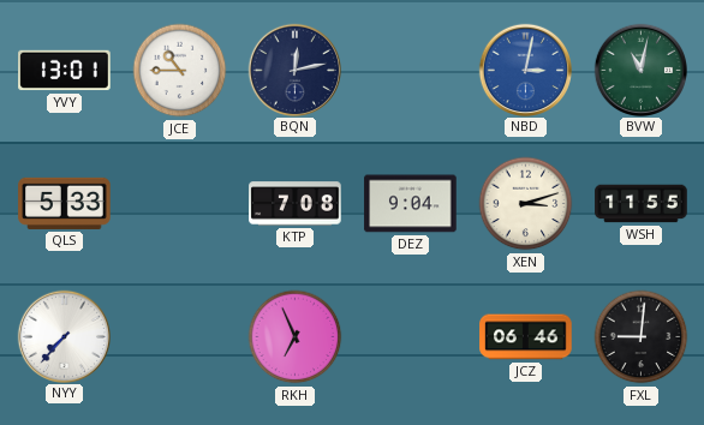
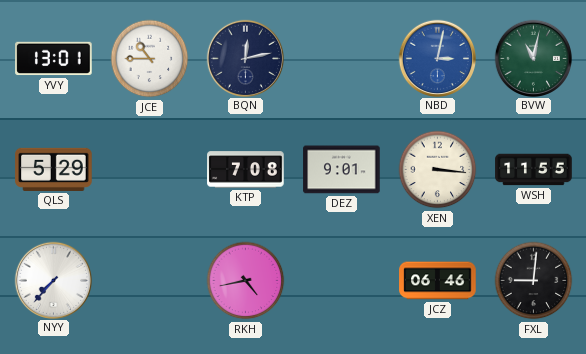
QLS: 5:33 -> 5:29 (54, 169)
DEZ: 9:04 -> 9:01 (342, 170)
XEN: 3:12 -> 3:16 (438, 170)
RKH: 6:56 -> 4:43 (246, 281)
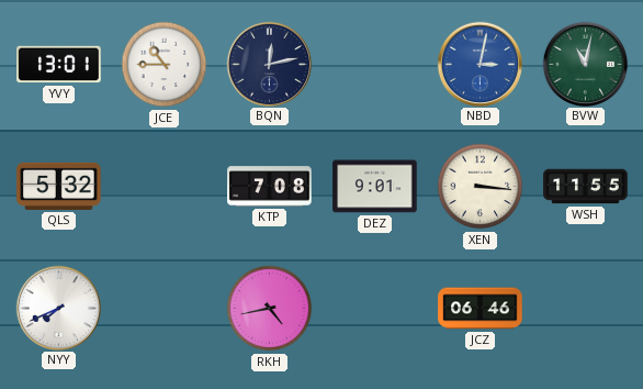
QLS: 5:29 -> 5:32 (59, 186)
NYY: 7:37 -> 7:41 (59, 308)
FXL: 9:01 -> none (534, 281)
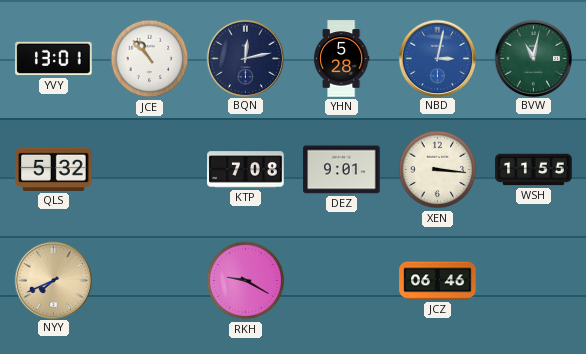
JCE: 10:45 -> 10:53 (150, 59)
YHN: none -> 5:28 (341, 59)
NYY dial: white -> champagne (54, 280)
RKH: 4:43 -> 9:20 (246, 281)
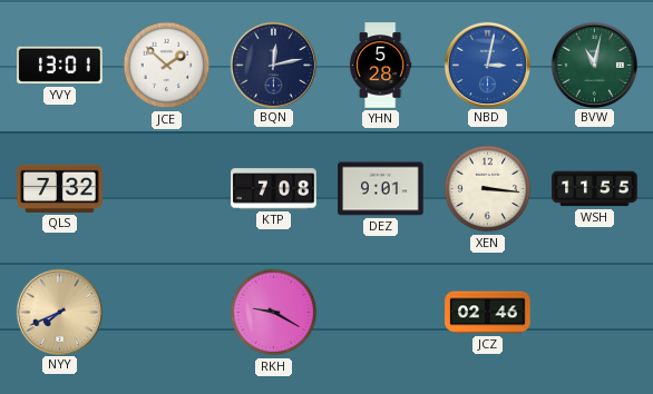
JCE: 10:53 -> 1:52 (167, 66)
QLS: 5:32 -> 7:32 (60, 188)
JCZ: 06:46 -> 02:46 (488, 313)
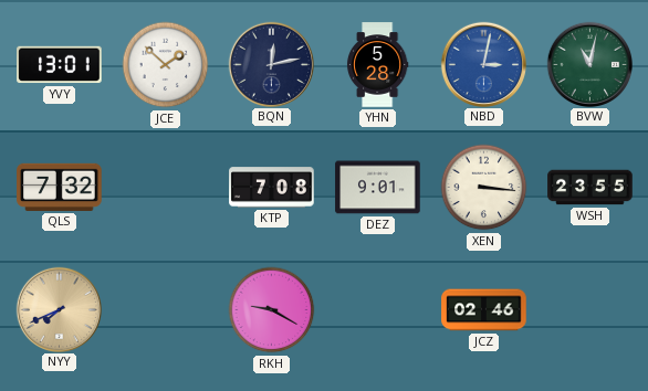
WSH: 11:55 -> 23:55 (590, 188)
